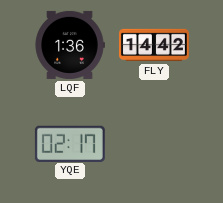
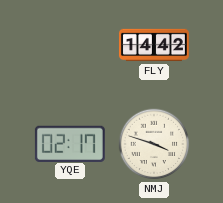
LQF: 1:36 -> none (70, 45)
NMJ: none -> 3:48 (154, 144)
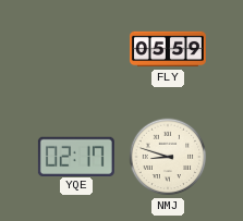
FLY: 14:42 -> 05:59 (168, 49)
NMJ: 3:48 -> 8:48 (168, 157)
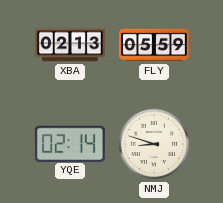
XBA: none -> 02:13 (70, 45)
YQE: 02:17 -> 02:14 (70, 143)
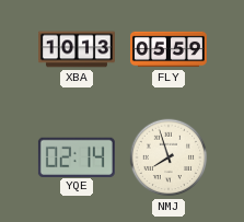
XBA: 02:13 -> 10:13 (77, 49)
NMJ: 8:48 -> 7:57 (169, 157)
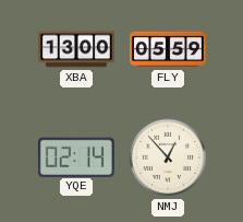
XBA: 10:13 -> 13:00 (76, 49)
NMJ: 7:57 -> 12:53 (168, 157)
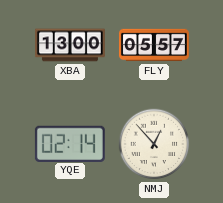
FLY: 05:59 -> 05:57 (154, 45)
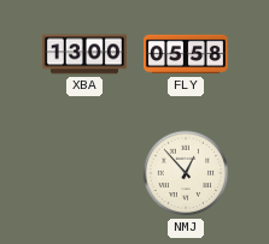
FLY: 05:57 -> 05:58 (186, 54)
YQE: 02:14 -> none (70, 143)
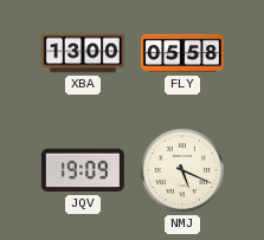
JQV: none -> 19:09 (83, 170)
NMJ: 12:53 -> 5:19 (182, 170)
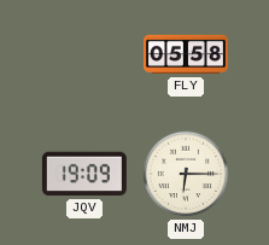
XBA: 13:00 -> none (83, 53)
NMJ: 5:19 -> 6:15 (186, 174)
